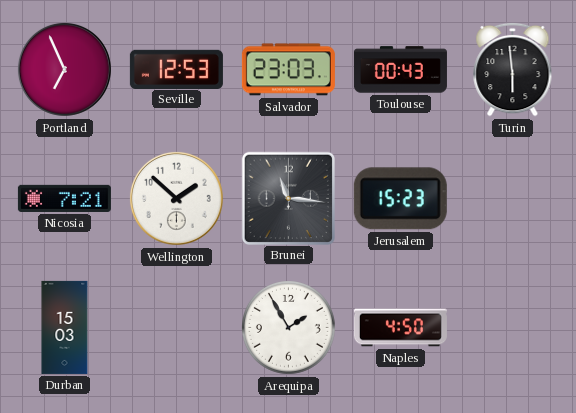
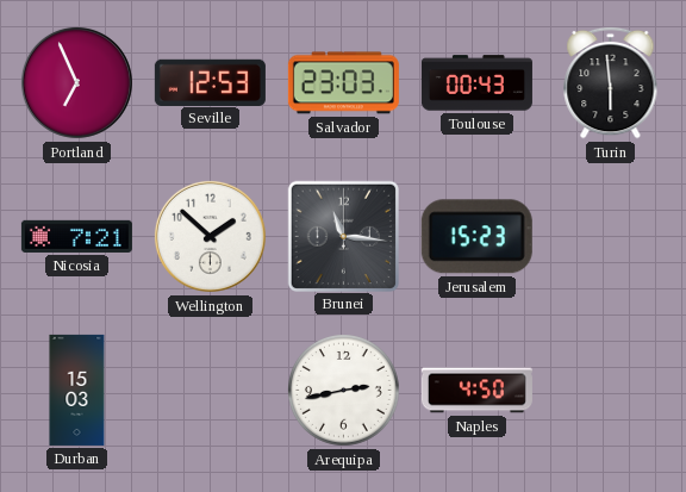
Arequipa: 1:55 -> 2:43 (344, 391)
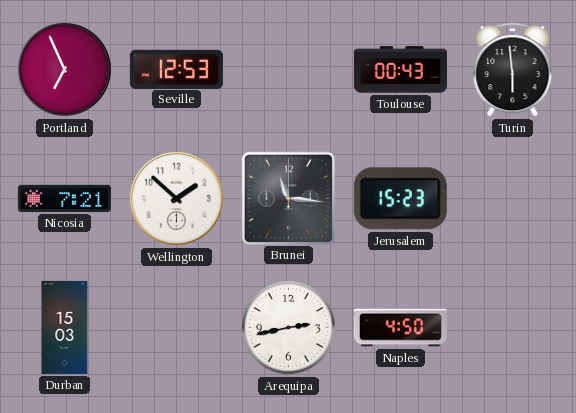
Salvador: 23:03 -> none (343, 83)
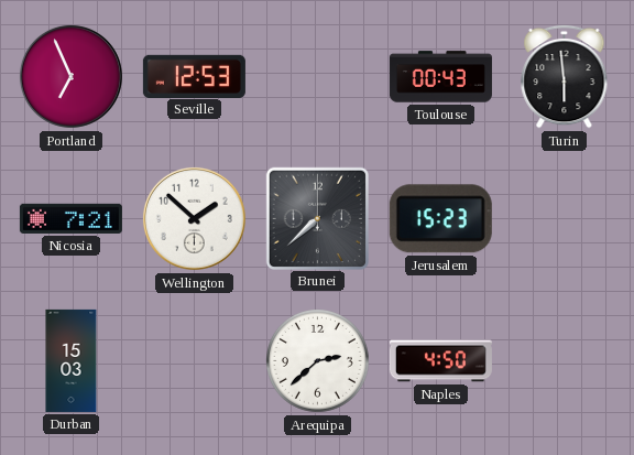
Brunei: 11:16 -> 7:38 (317, 218)
Arequipa: 2:43 -> 2:38 (318, 361)
